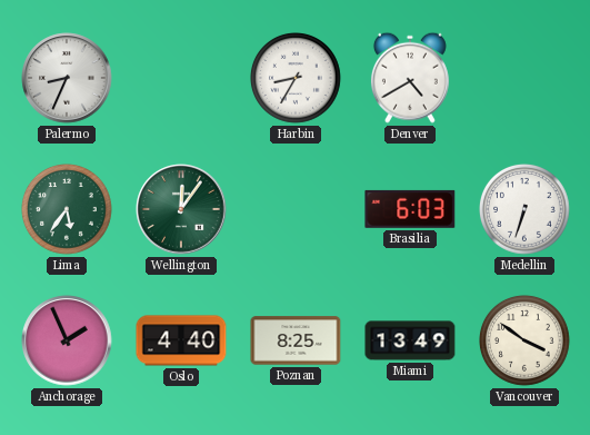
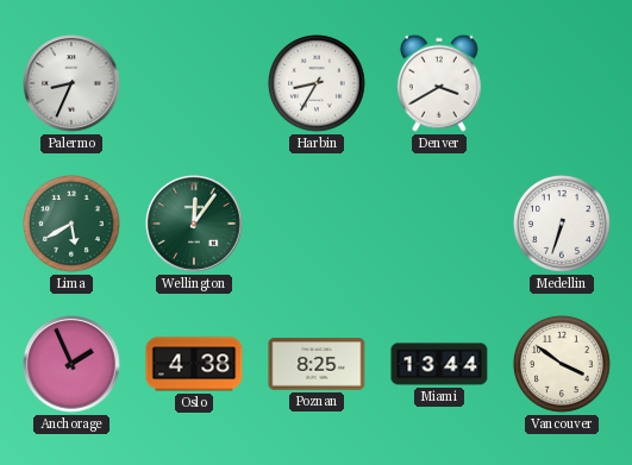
Denver: 4:40 -> 3:40 (439, 83)
Lima: 5:36 -> 5:40 (73, 225)
Brasilia: 6:03 -> none (410, 209)
Oslo: 4:40 -> 4:38 (194, 364)
Miami: 13:49 -> 13:44 (439, 364)
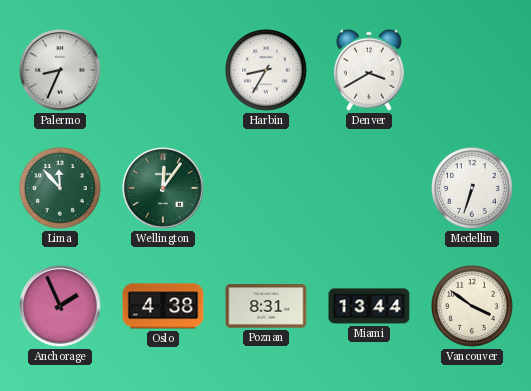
Lima: 5:40 -> 11:53 (61, 189)
Poznan: 8:25 -> 8:31 (266, 306)
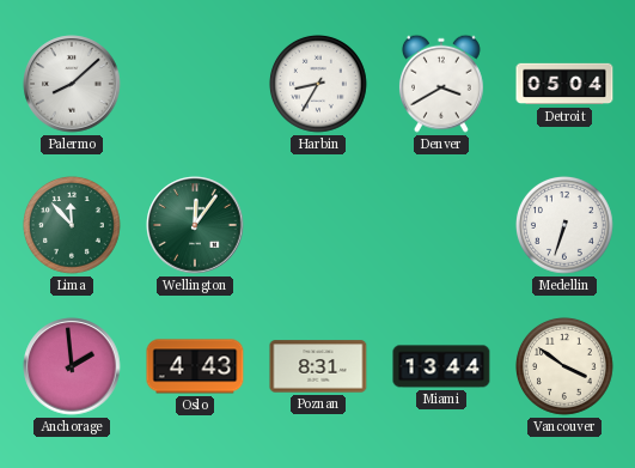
Palermo: 8:34 -> 8:08 (72, 84)
Detroit: none -> 05:04 (564, 84)
Anchorage: 1:56 -> 1:59 (72, 366)
Oslo: 4:38 -> 4:43 (195, 366)
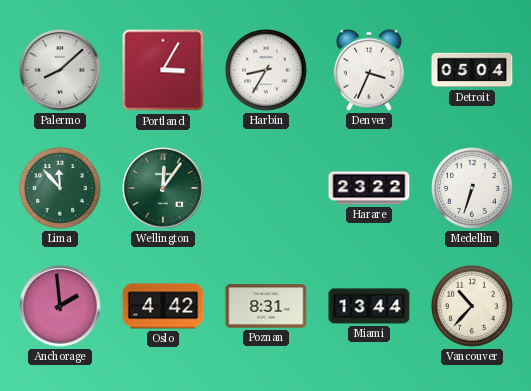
Portland: none -> 3:05 (163, 70)
Denver: 3:40 -> 3:34 (369, 70)
Harare: none -> 23:22 (369, 188)
Oslo: 4:43 -> 4:42 (163, 306)
Vancouver: 3:51 -> 10:37 (473, 307)
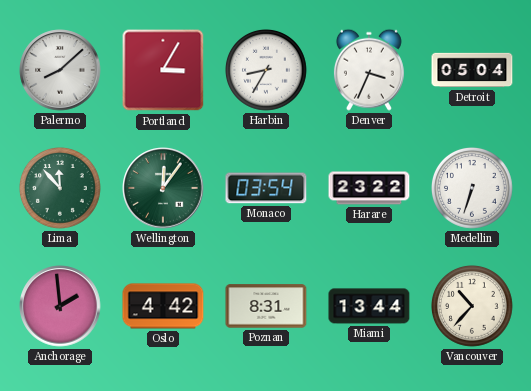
Monaco: none -> 03:54 (266, 188)
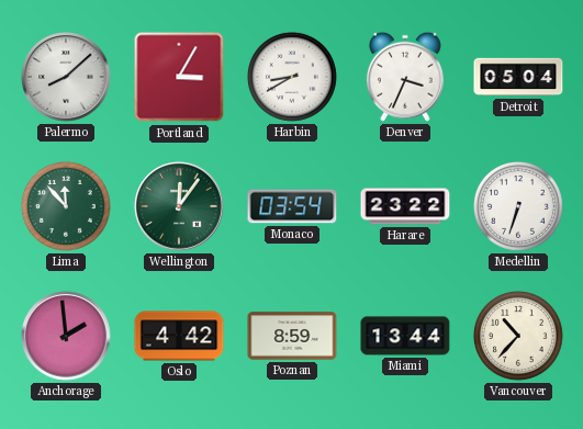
Harbin: 8:35 -> 8:40 (293, 78)
Poznan: 8:31 -> 8:59 (292, 336)
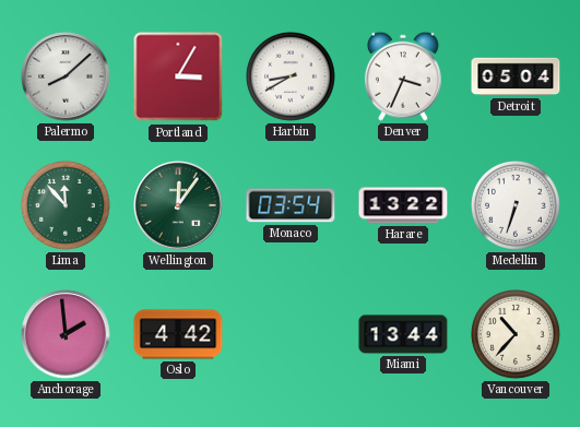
Harare: 23:22 -> 13:22 (403, 205)
Poznan: 8:59 -> none (292, 336)
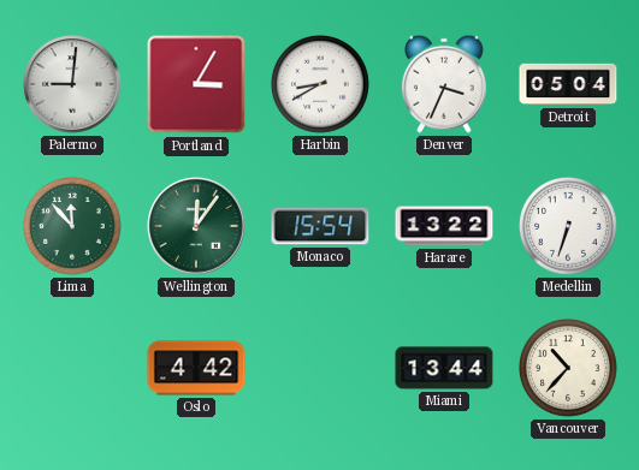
Palermo: 8:08 -> 9:01 (72, 84)
Monaco: 03:54 -> 15:54 (320, 226)
Anchorage: 1:59 -> none (66, 334)
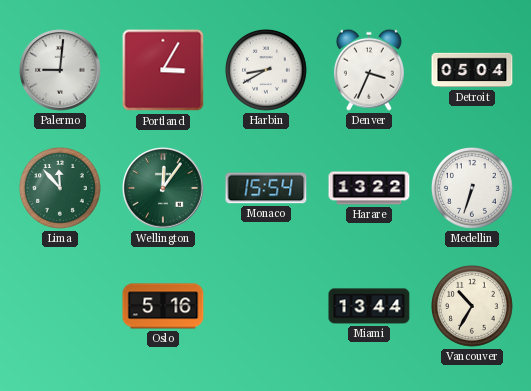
Oslo: 4:42 -> 5:16 (163, 306)
Vancouver: 10:37 -> 10:35 (473, 307)
